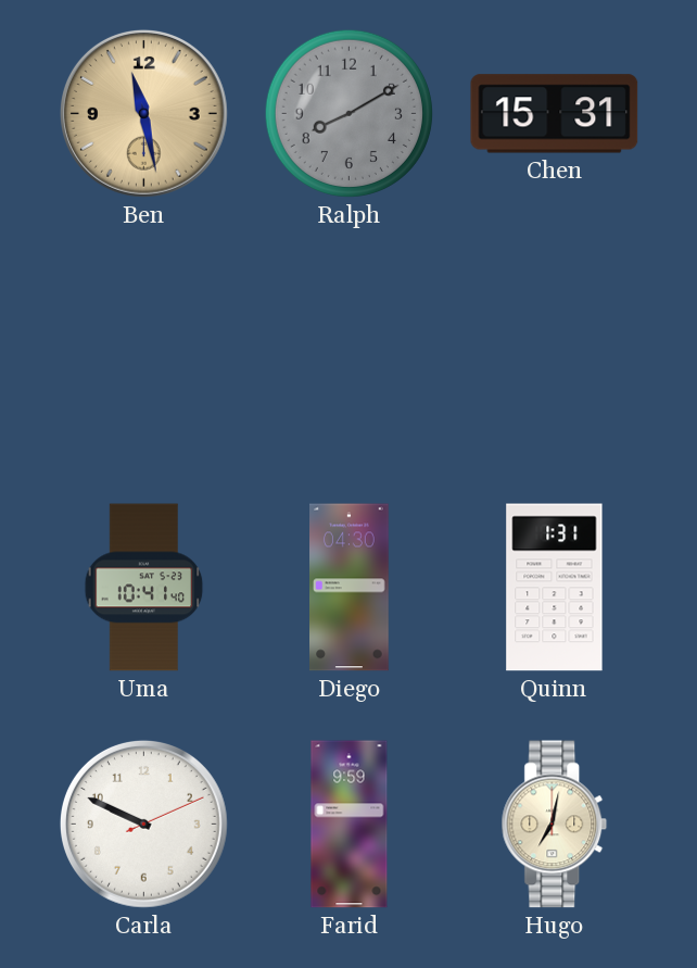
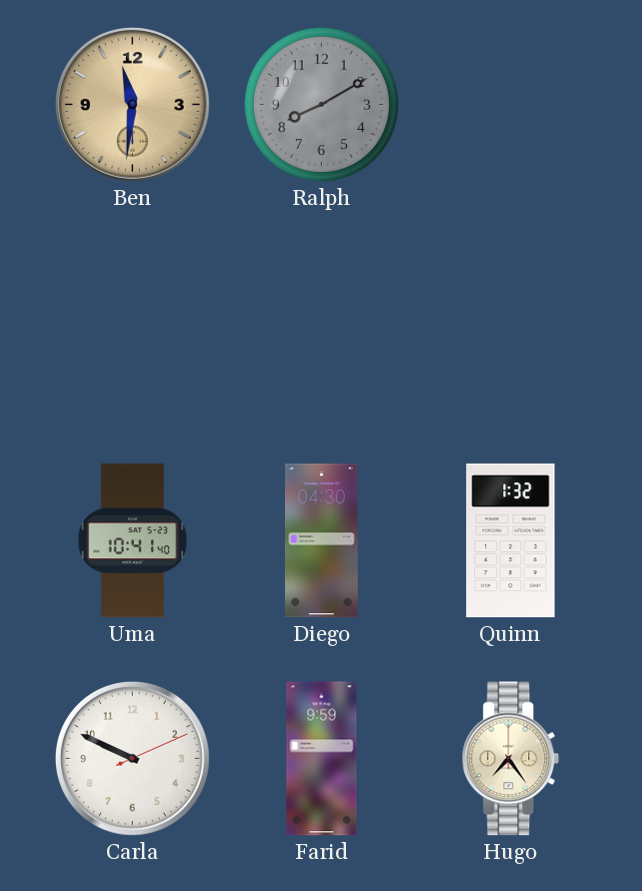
Ben: 11:28 -> 11:31 (132, 104)
Chen: 15:31 -> none (555, 114)
Quinn: 1:31 -> 1:32 (511, 541)
Hugo: 7:02 -> 7:24 (511, 759)
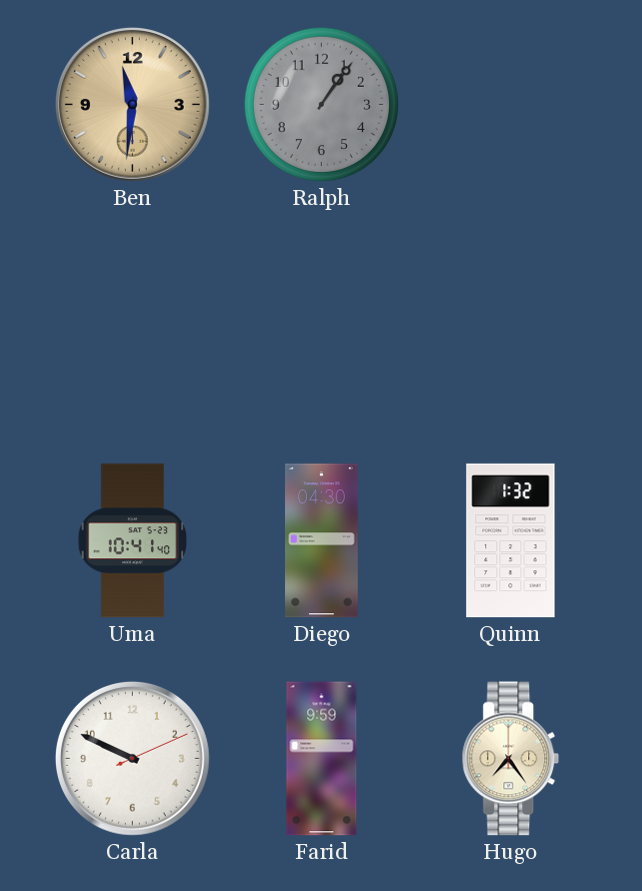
Ralph: 8:10 -> 1:06 (321, 104)
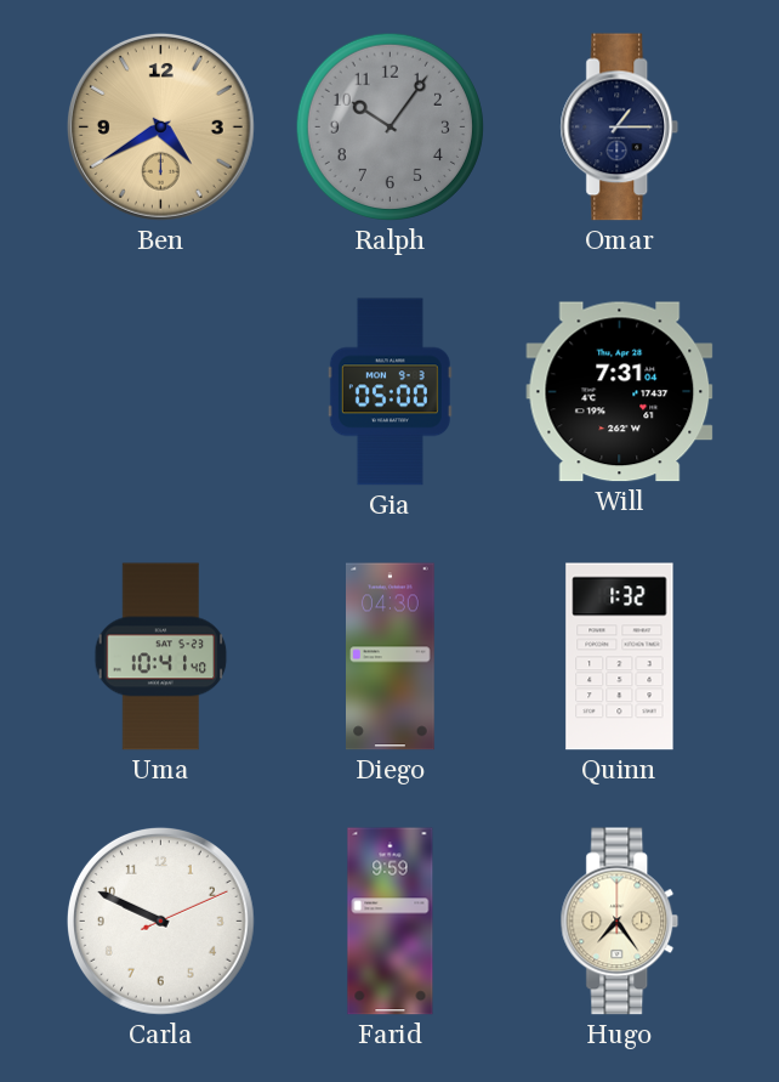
Ben: 11:31 -> 4:40 (160, 126)
Ralph: 1:06 -> 10:06 (389, 126)
Omar: none -> 1:15 (620, 128)
Gia: none -> 05:00 (389, 392)
Will: none -> 7:31 (620, 392)
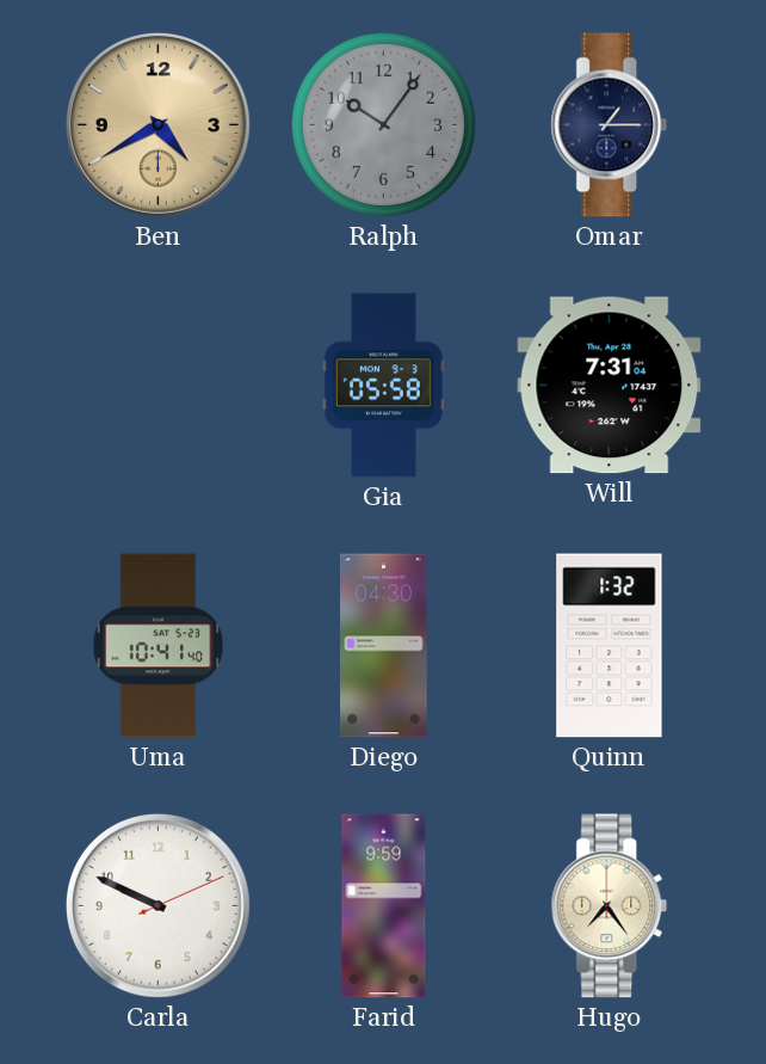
Gia: 05:00 -> 05:58 (383, 386)
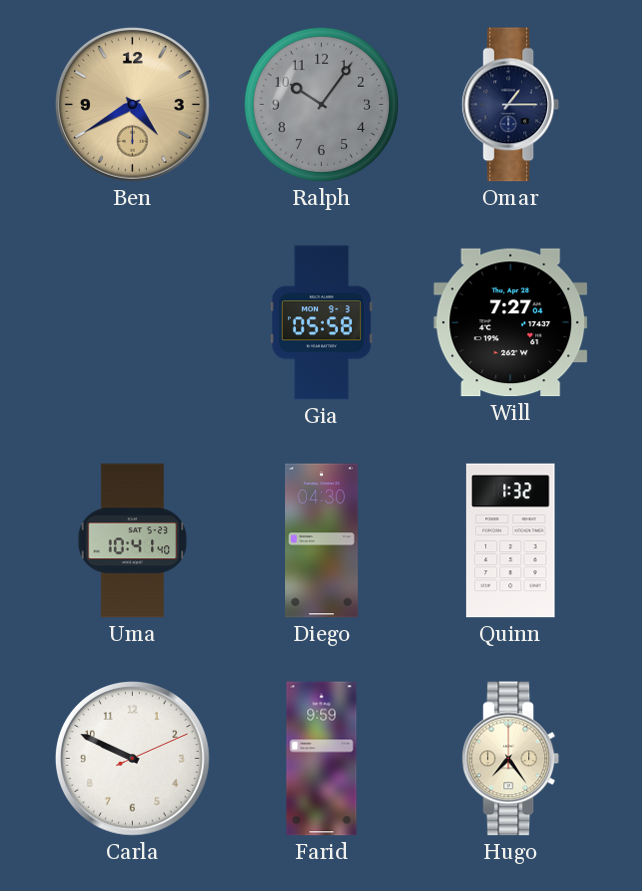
Will: 7:31 -> 7:27 (511, 323)
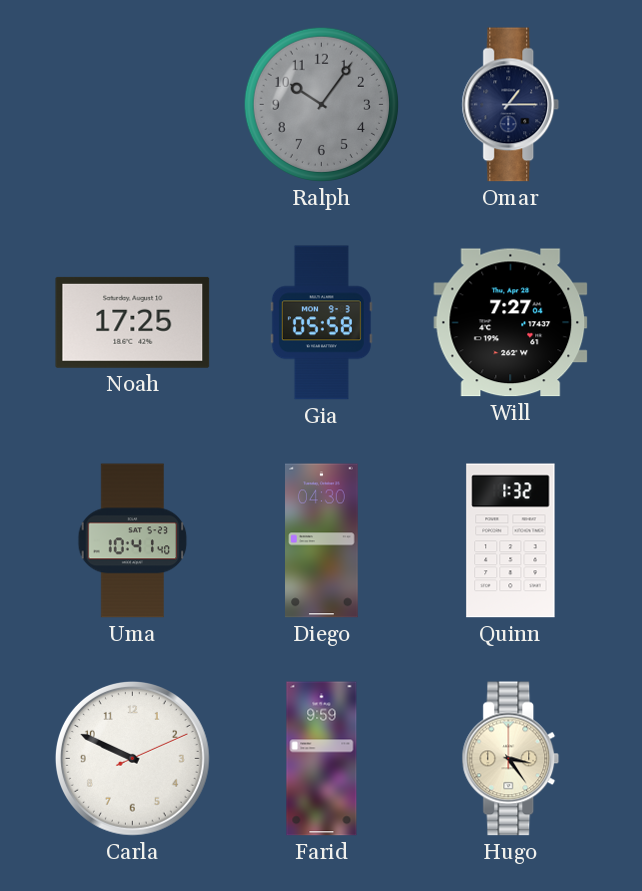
Ben: 4:40 -> none (132, 104)
Noah: none -> 17:25 (133, 322)
Hugo: 7:24 -> 3:24 (511, 759)
